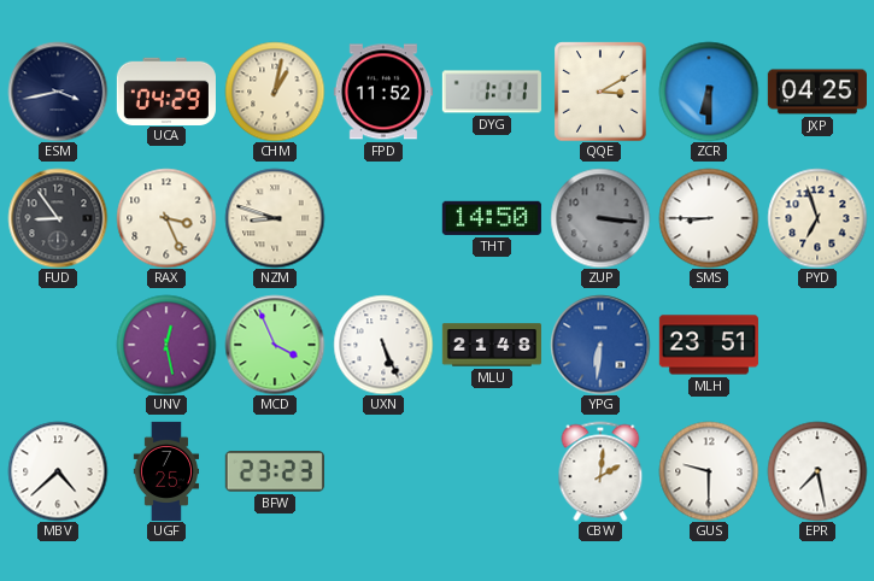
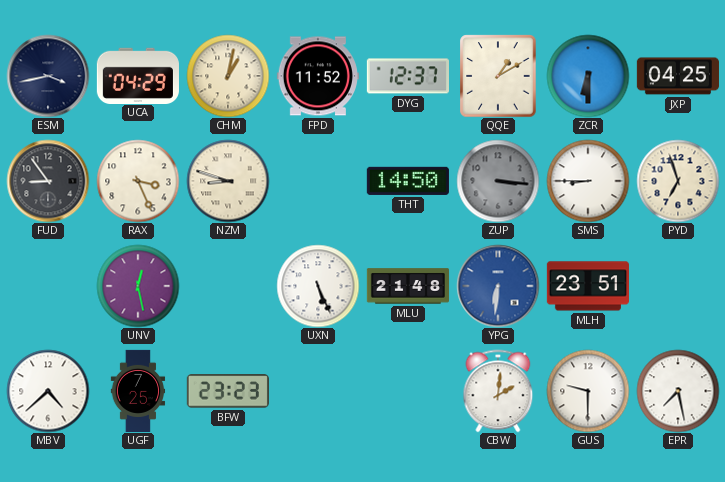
DYG: 1:11 -> 12:37 (408, 76)
QQE: 3:10 -> 1:10 (498, 76)
MCD: 3:56 -> none (275, 345)
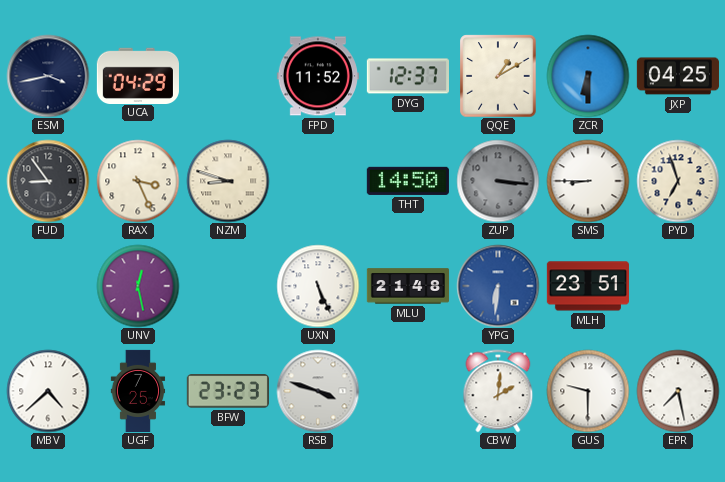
CHM: 1:02 -> none (228, 76)
RSB: none -> 3:48 (318, 391)
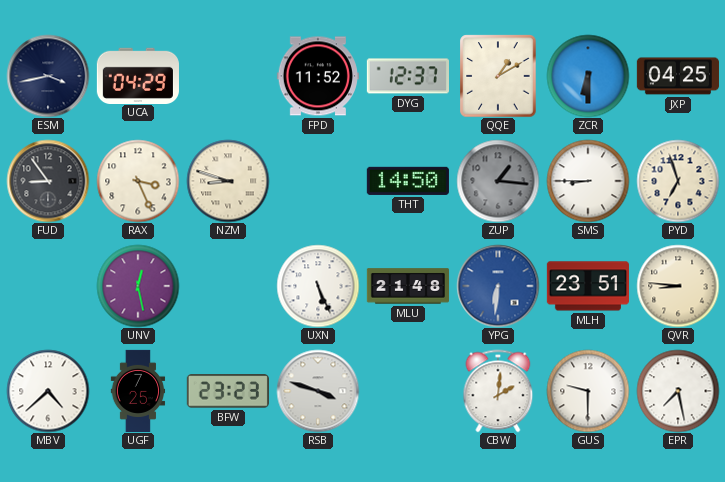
ZUP: 3:16 -> 1:16 (498, 181)
QVR: none -> 8:46 (678, 286)
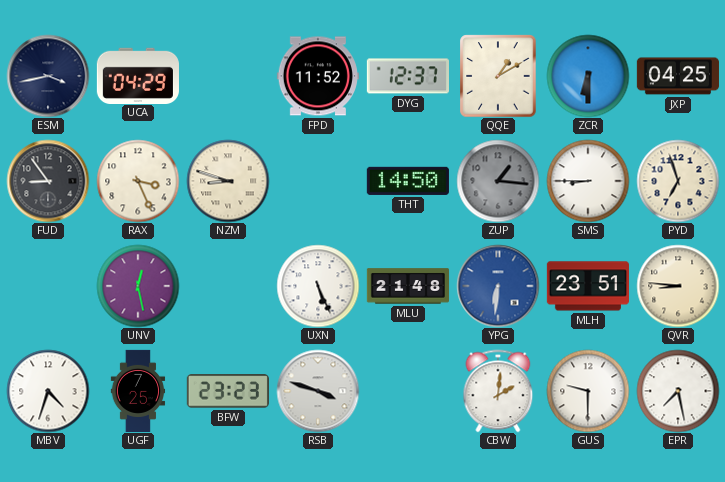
MBV: 4:38 -> 4:33 (48, 391)
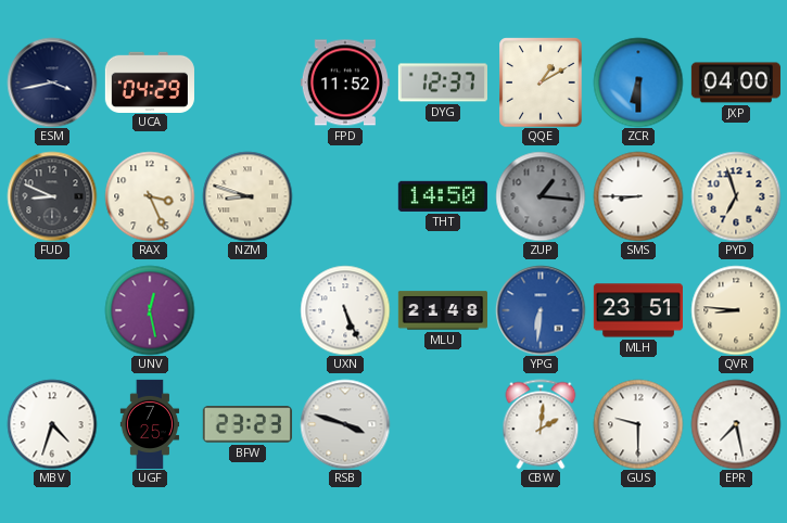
JXP: 04:25 -> 04:00 (736, 82)
FUD: 8:54 -> 8:49 (52, 196)
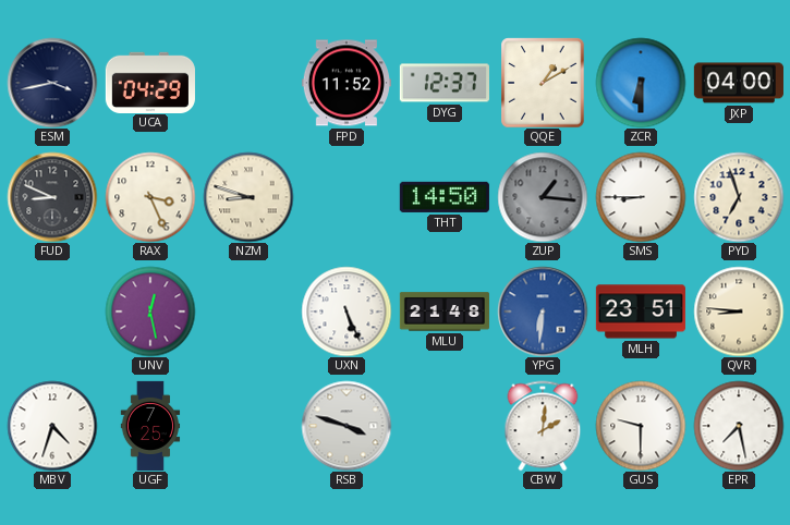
BFW: 23:23 -> none (247, 424)
